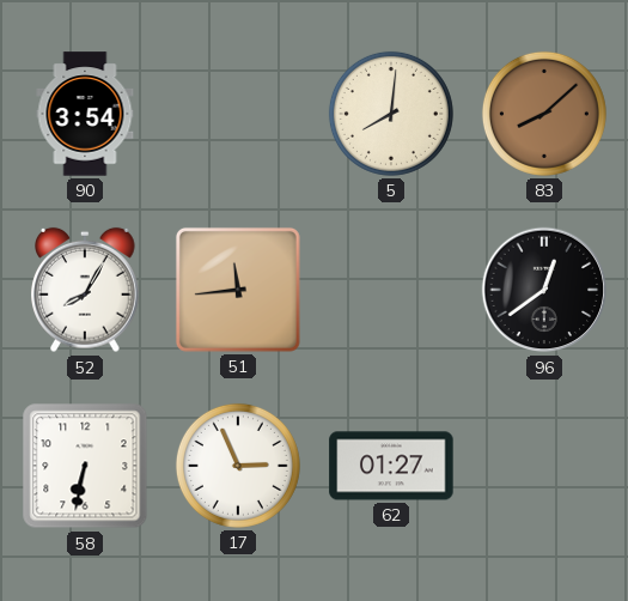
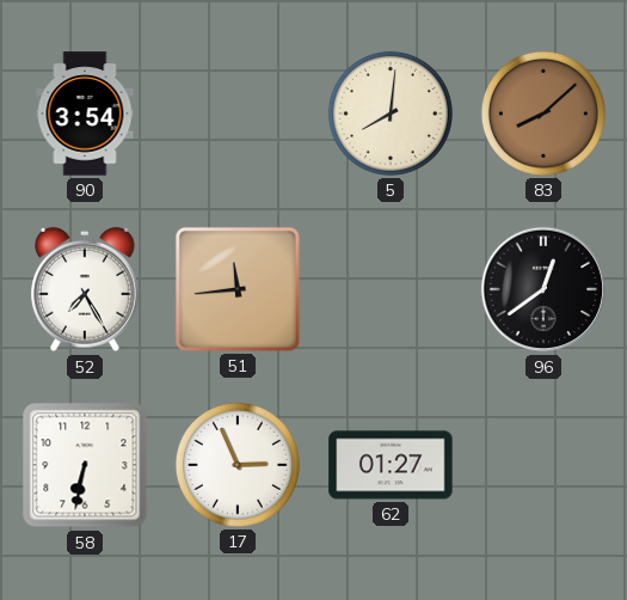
52: 8:05 -> 7:25 (86, 289)
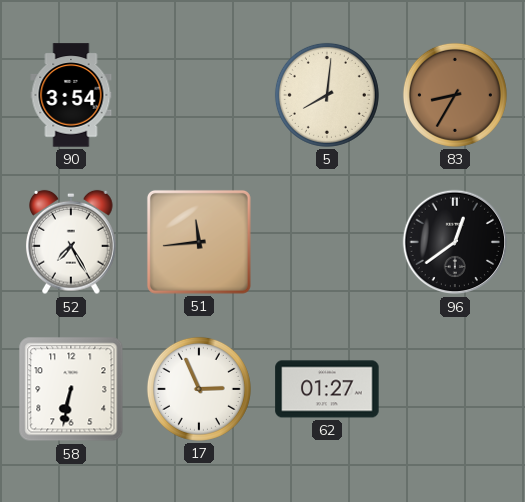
83: 8:08 -> 8:35 (455, 95)
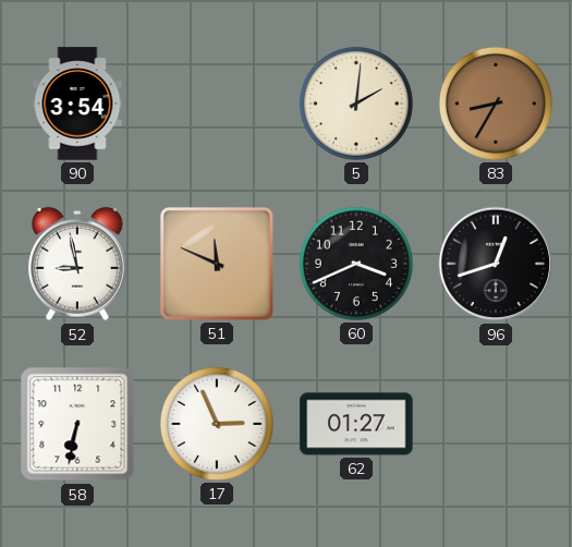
5: 8:01 -> 2:01 (356, 104)
52: 7:25 -> 8:58 (78, 264)
51: 11:44 -> 11:49 (217, 264)
60: none -> 3:41 (356, 264)
96: 12:39 -> 12:42 (496, 264)
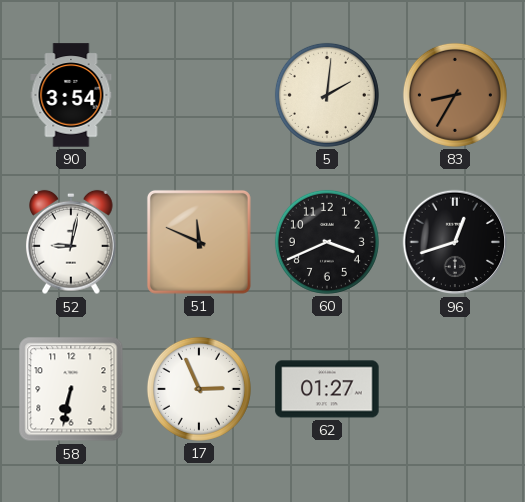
52: 8:58 -> 9:02 (72, 242)
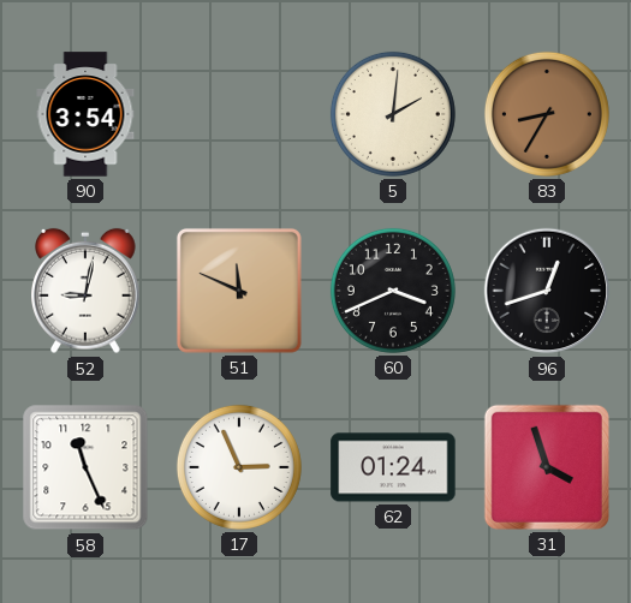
58: 6:32 -> 11:26 (85, 467)
62: 01:27 -> 01:24 (393, 467)
31: none -> 3:57 (547, 467)
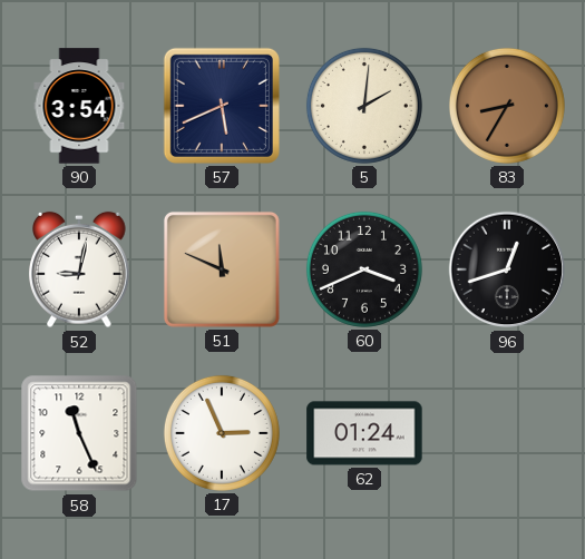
57: none -> 5:41 (222, 106)
31: 3:57 -> none (547, 467)
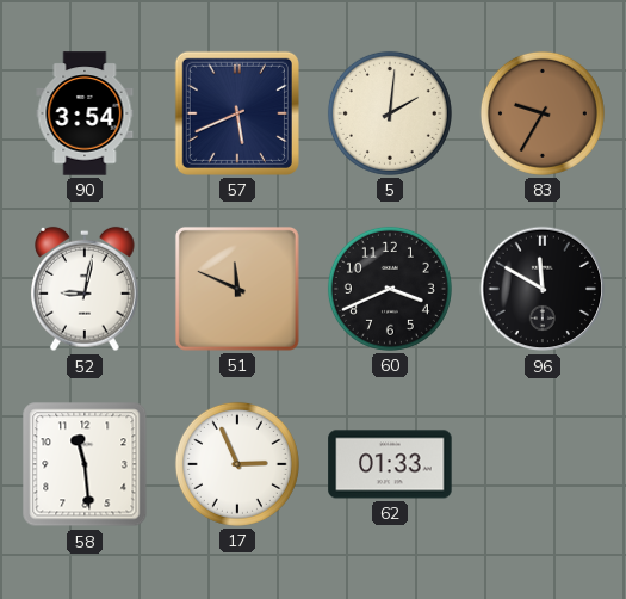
83: 8:35 -> 9:35 (543, 113)
96: 12:42 -> 11:50 (543, 289)
58: 11:26 -> 11:29 (85, 464)
62: 01:24 -> 01:33 (390, 464)
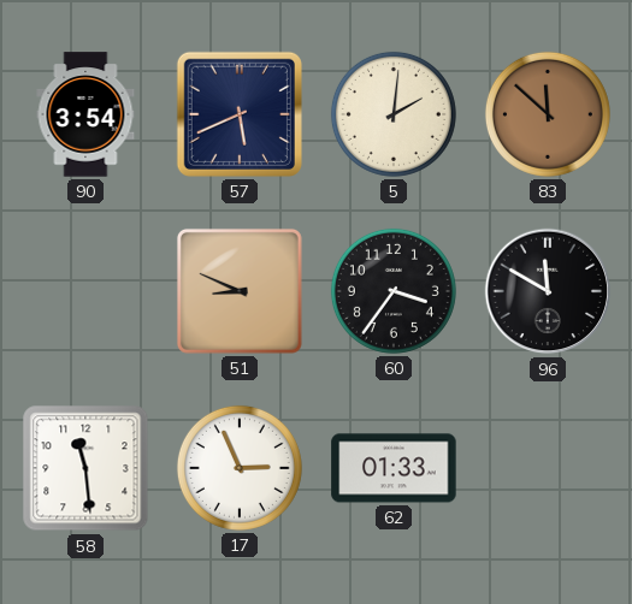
83: 9:35 -> 11:52 (548, 114)
52: 9:02 -> none (86, 289)
51: 11:49 -> 8:49 (240, 291)
60: 3:41 -> 3:36 (394, 291)
